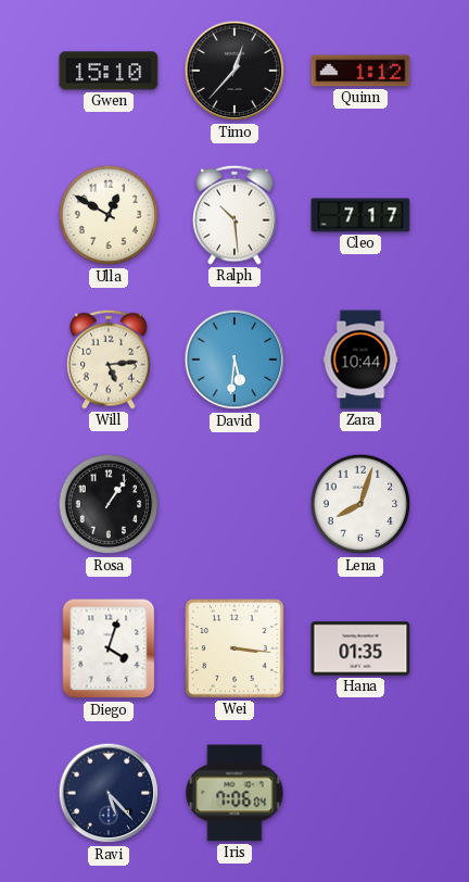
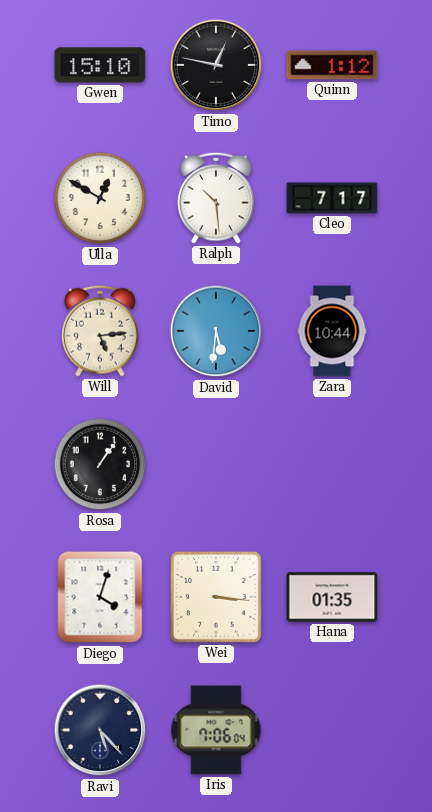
Timo: 12:37 -> 12:47 (216, 65)
Lena: 8:03 -> none (360, 504)
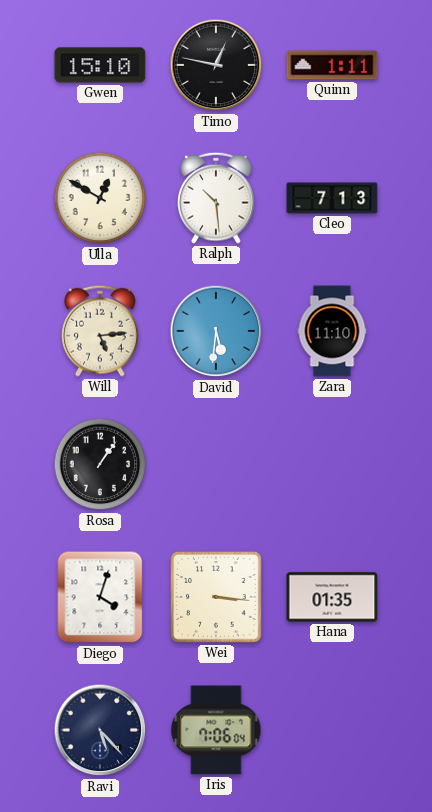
Quinn: 1:12 -> 1:11 (332, 65)
Cleo: 7:17 -> 7:13 (332, 198)
Zara: 10:44 -> 11:10 (332, 331)
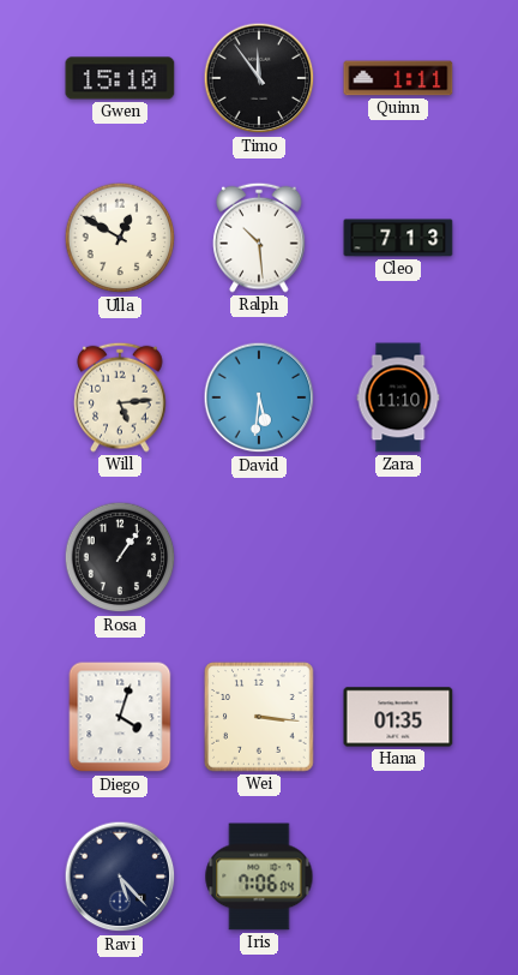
Timo: 12:47 -> 11:54 (259, 78)
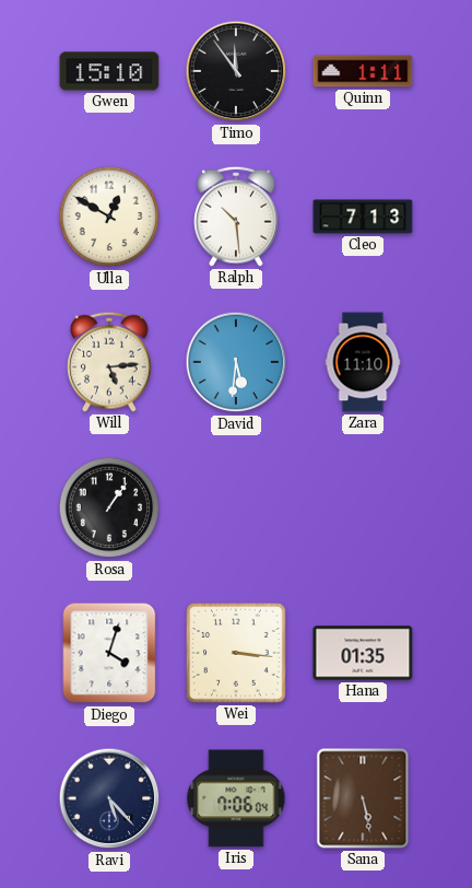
Sana: none -> 5:28 (363, 798)
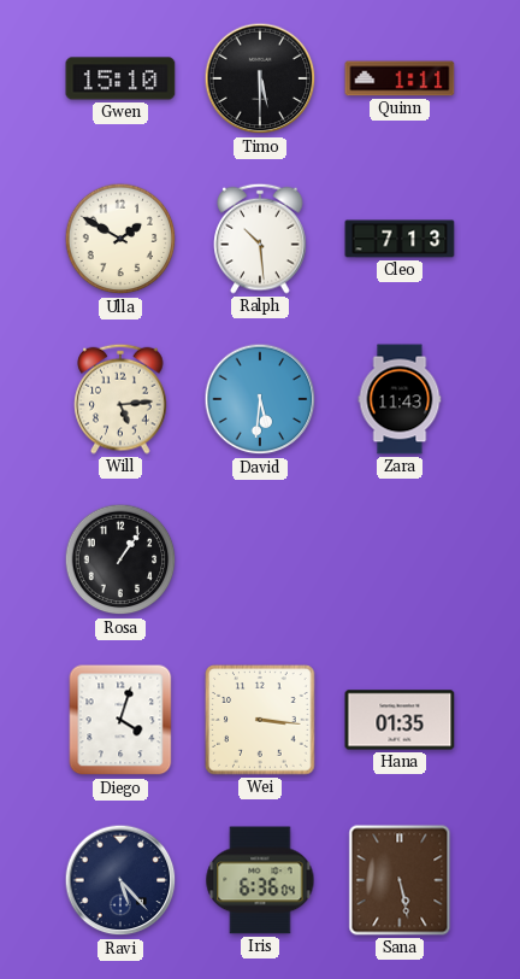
Timo: 11:54 -> 5:30 (260, 78)
Ulla: 12:50 -> 1:50 (120, 239)
Zara: 11:10 -> 11:43 (400, 399)
Iris: 7:06 -> 6:36 (260, 880)
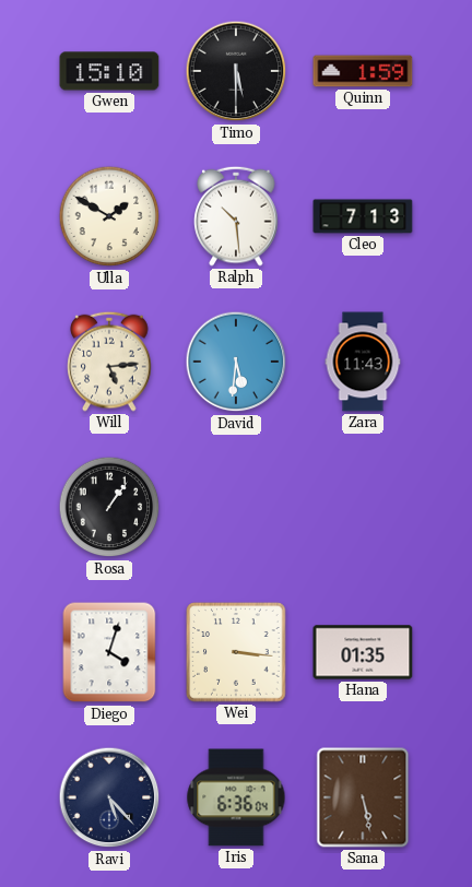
Quinn: 1:11 -> 1:59 (363, 71)
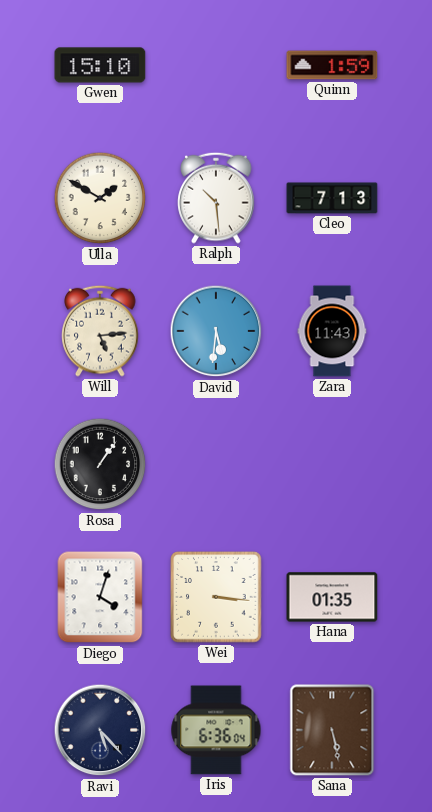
Timo: 5:30 -> none (236, 71)
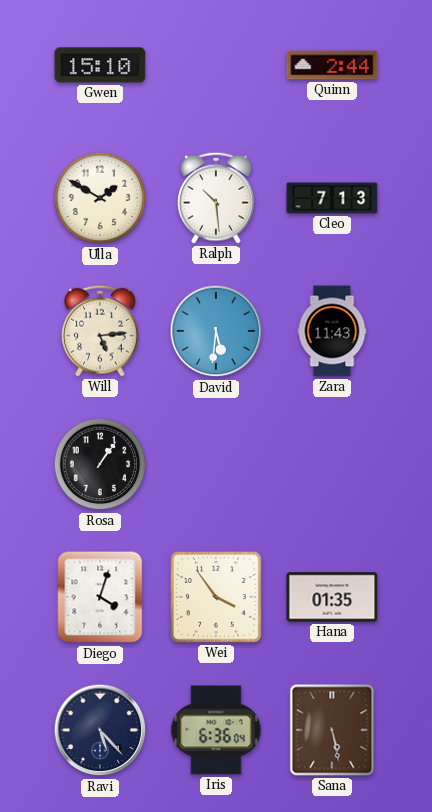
Quinn: 1:59 -> 2:44 (332, 65)
Wei: 3:16 -> 3:54 (216, 597)
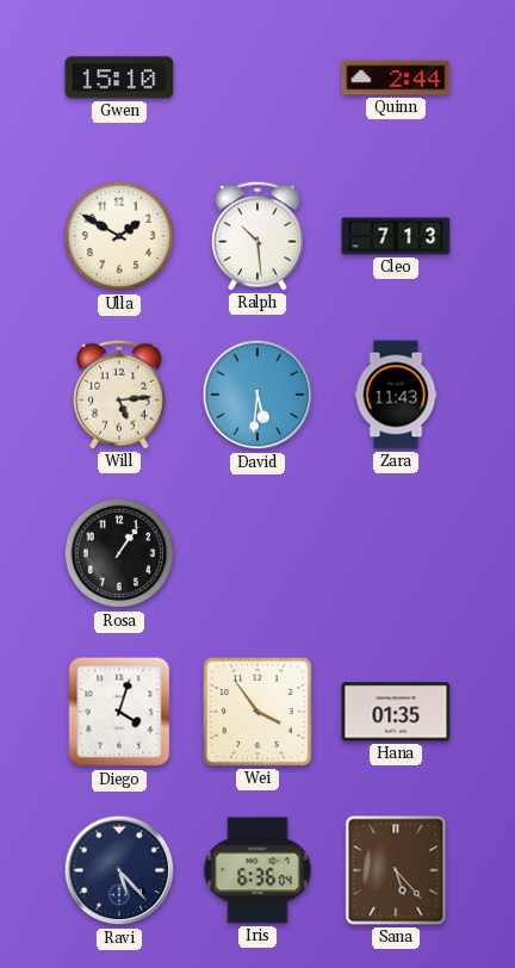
Sana: 5:28 -> 5:23 (396, 870)
